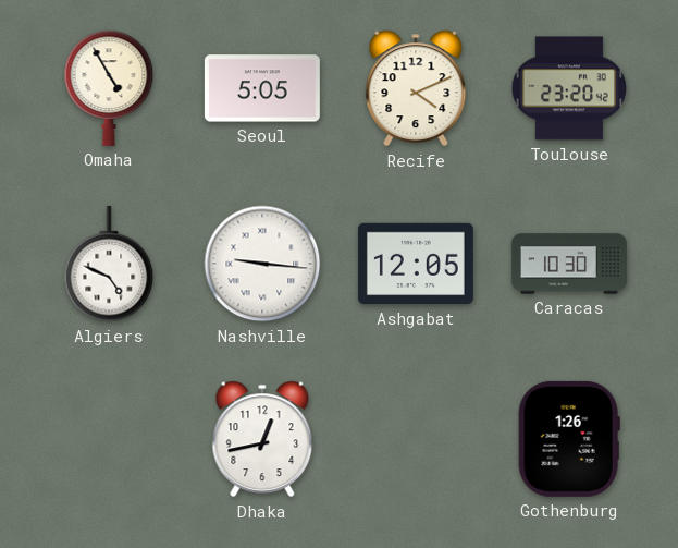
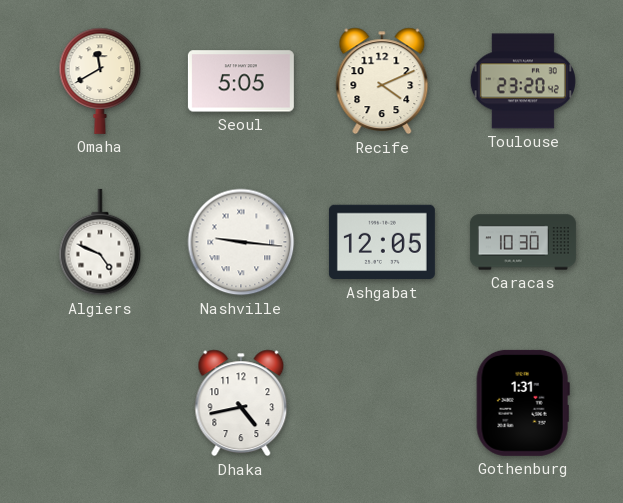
Omaha: 4:55 -> 11:40 (100, 81)
Dhaka: 12:43 -> 4:43 (241, 403)
Gothenburg: 1:26 -> 1:31 (523, 403)
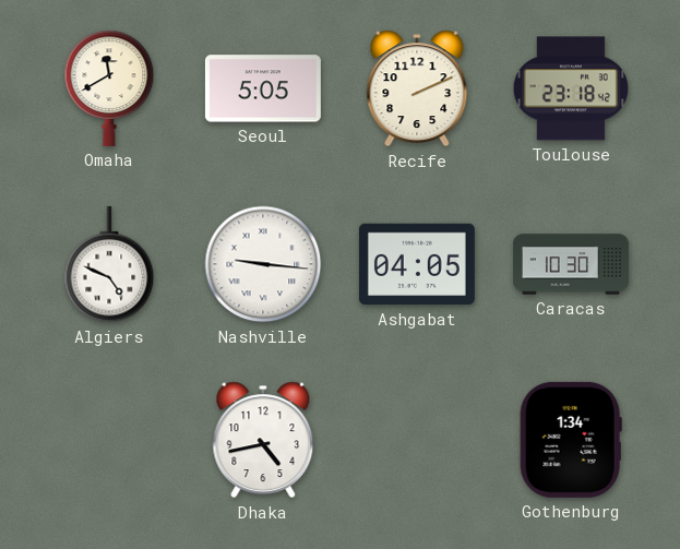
Recife: 4:11 -> 2:11 (417, 88)
Toulouse: 23:20 -> 23:18 (571, 88)
Ashgabat: 12:05 -> 04:05 (417, 264)
Gothenburg: 1:31 -> 1:34 (571, 440)
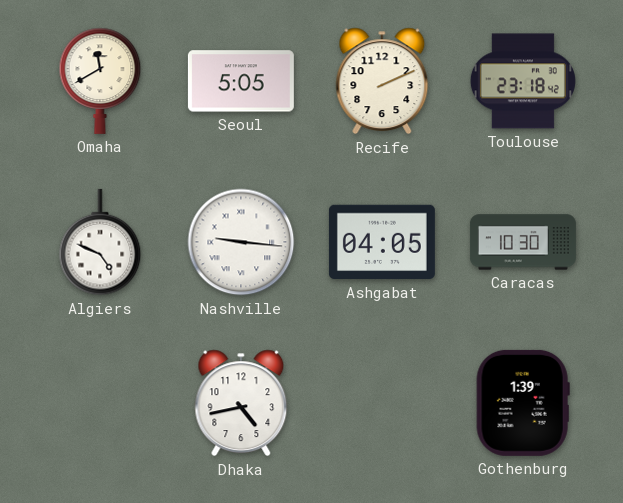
Gothenburg: 1:34 -> 1:39 (523, 403)
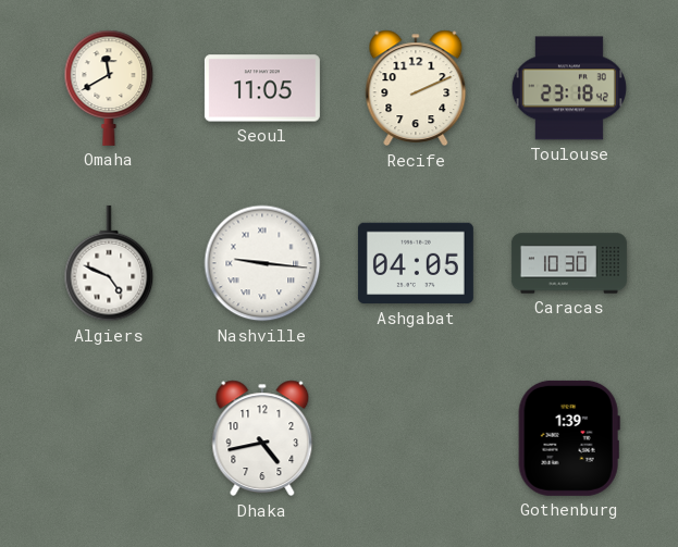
Seoul: 5:05 -> 11:05 (262, 88)
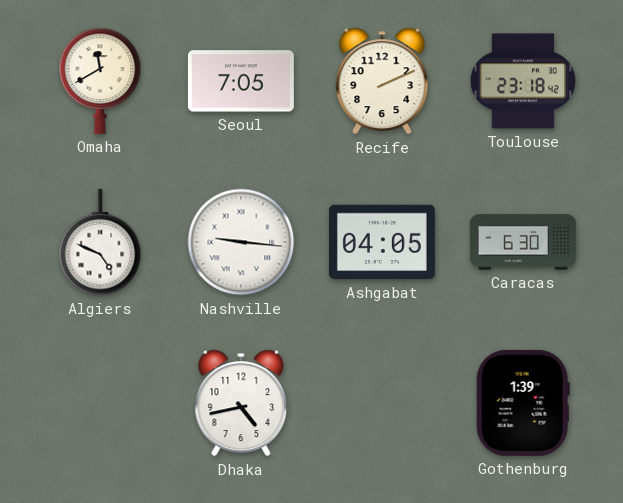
Seoul: 11:05 -> 7:05 (241, 81)
Caracas: 10:30 -> 6:30 (523, 242)
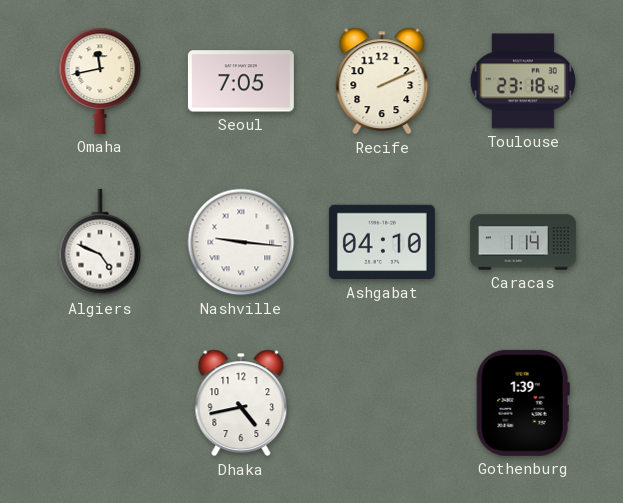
Omaha: 11:40 -> 11:43 (100, 81)
Ashgabat: 04:05 -> 04:10 (382, 242)
Caracas: 6:30 -> 1:14 (523, 242)
